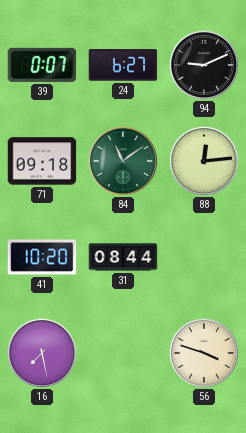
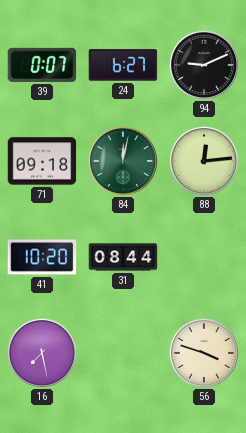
84: 11:09 -> 12:02 (122, 160)
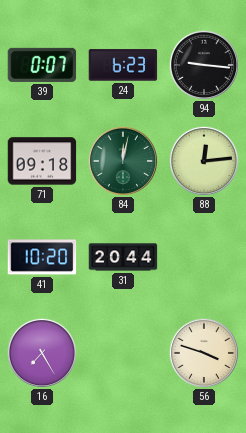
24: 6:27 -> 6:23 (123, 65)
94: 9:11 -> 9:16 (203, 64)
31: 08:44 -> 20:44 (123, 257)
16: 7:28 -> 7:25 (41, 352)
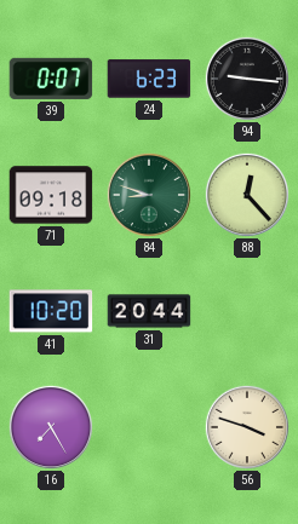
84: 12:02 -> 8:48 (148, 194)
88: 12:14 -> 12:23 (246, 194)
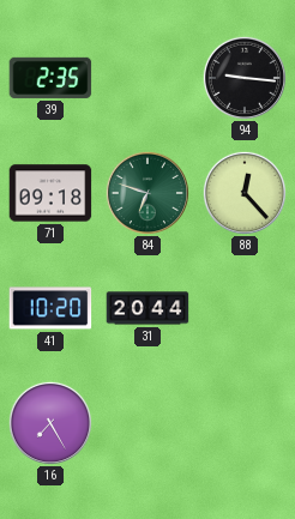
39: 0:07 -> 2:35 (50, 78)
24: 6:23 -> none (149, 79)
84: 8:48 -> 6:48 (146, 192)
56: 3:48 -> none (246, 426)
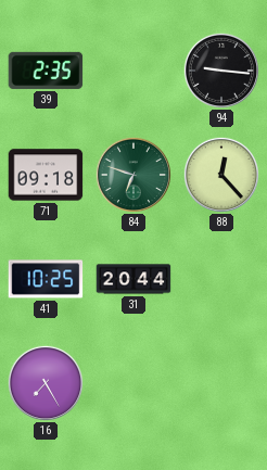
41: 10:20 -> 10:25 (46, 279)
